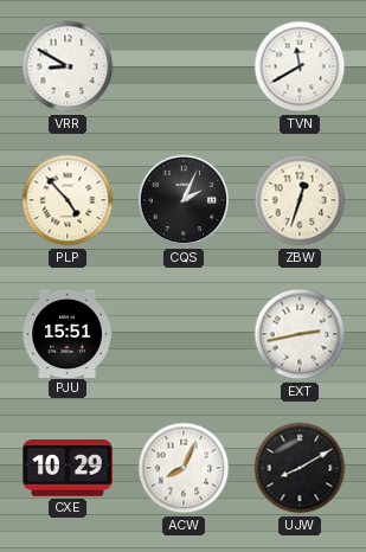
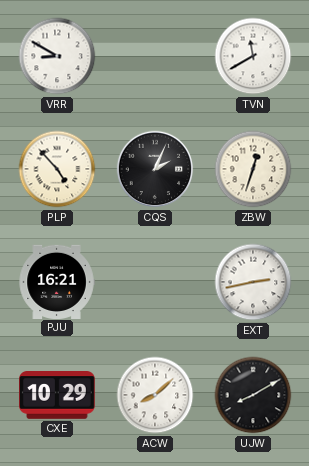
PJU: 15:51 -> 16:21 (57, 281)
ACW: 8:04 -> 8:08 (155, 395)
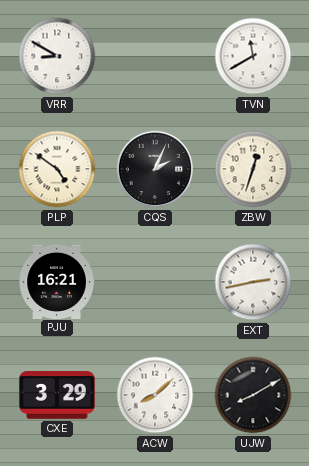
PLP: 4:53 -> 4:51 (57, 169)
CXE: 10:29 -> 3:29 (58, 396)
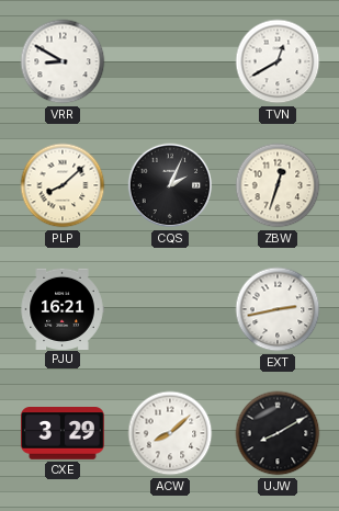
TVN: 11:40 -> 12:40 (278, 61)
PLP: 4:51 -> 8:08 (63, 185)
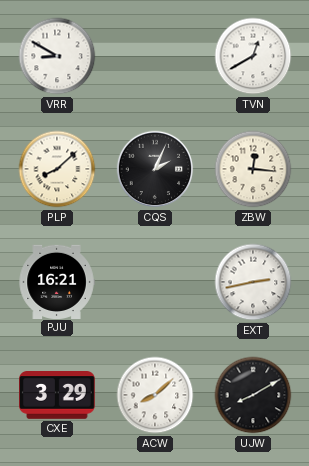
ZBW: 12:33 -> 12:16 (253, 169)
